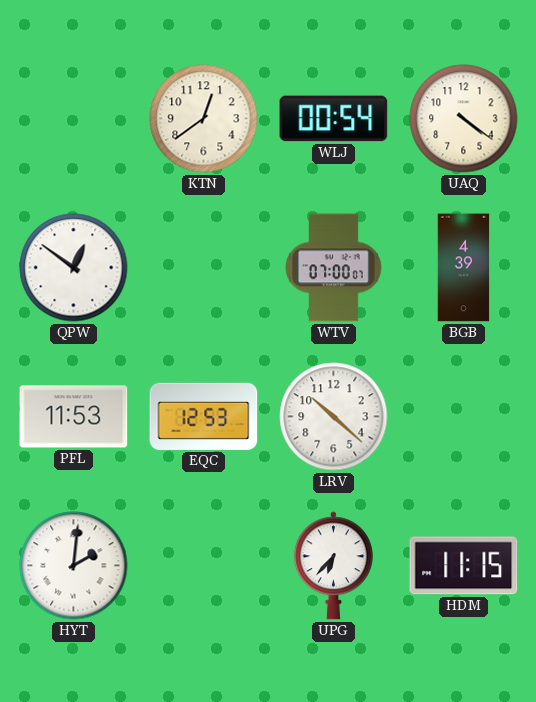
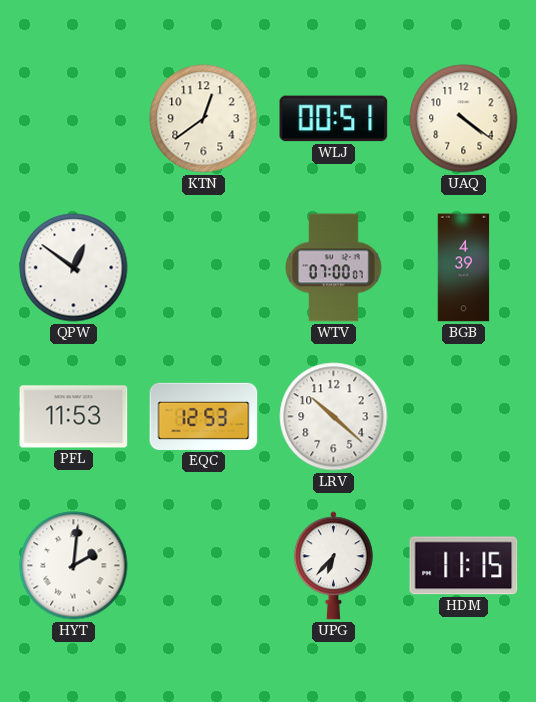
WLJ: 00:54 -> 00:51 (334, 119)
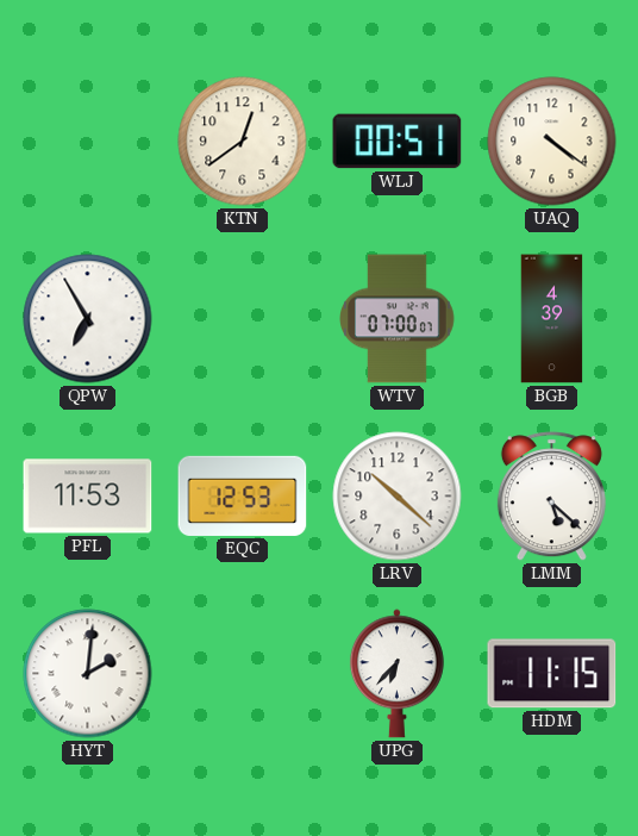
QPW: 12:51 -> 6:55 (88, 319)
LMM: none -> 5:22 (551, 497)
